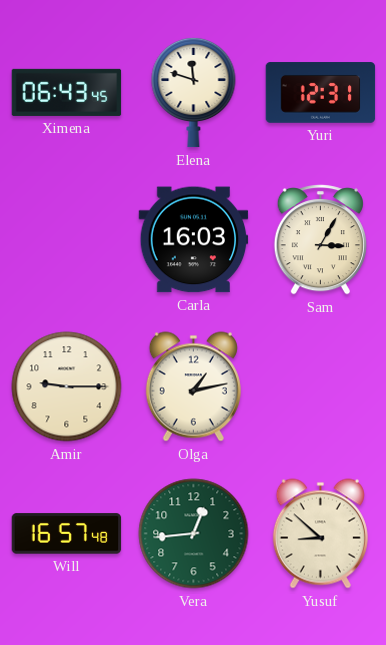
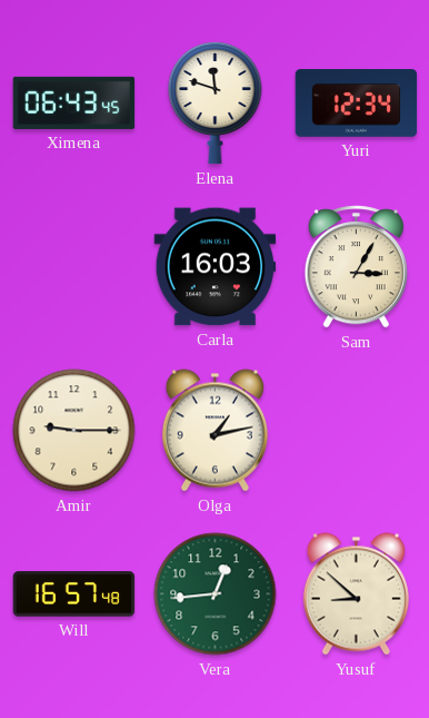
Yuri: 12:31 -> 12:34 (357, 104)
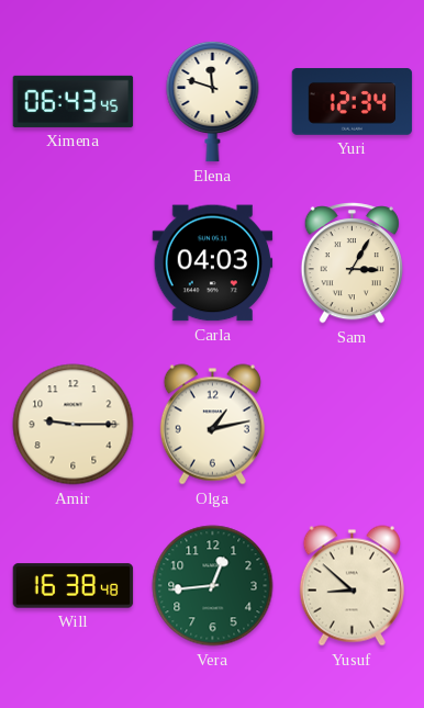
Carla: 16:03 -> 04:03 (213, 263)
Will: 16:57 -> 16:38 (74, 586)
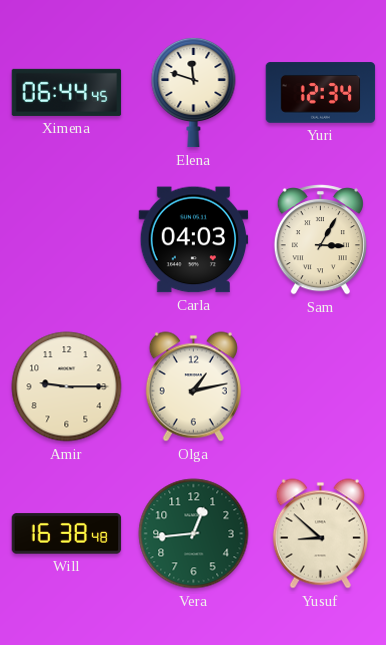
Ximena: 06:43 -> 06:44 (67, 92)
